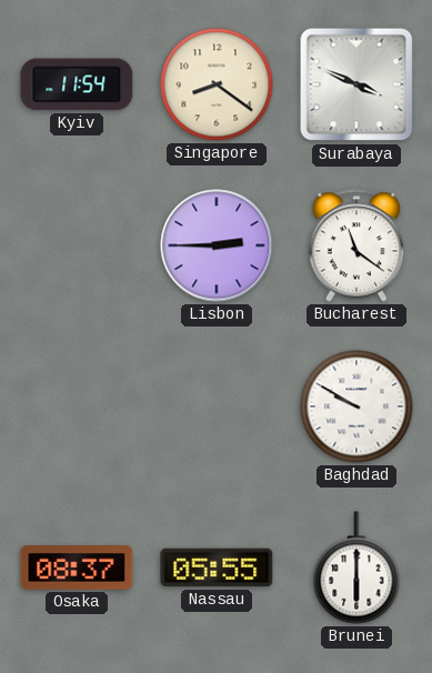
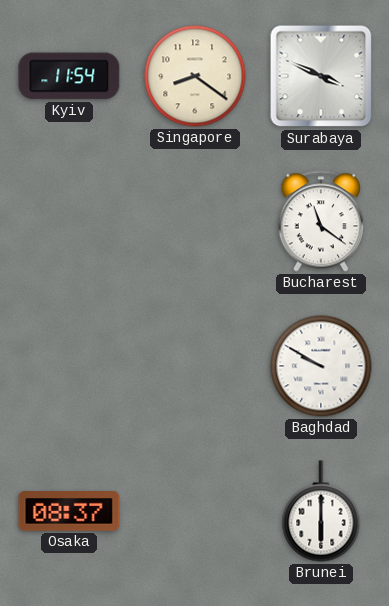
Lisbon: 2:45 -> none (217, 245)
Nassau: 05:55 -> none (217, 567)
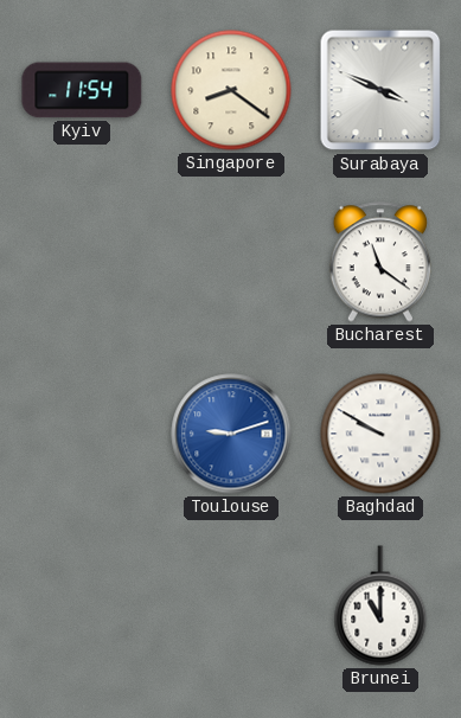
Toulouse: none -> 9:12 (231, 434)
Osaka: 08:37 -> none (69, 511)
Brunei: 6:00 -> 11:00 (380, 605)
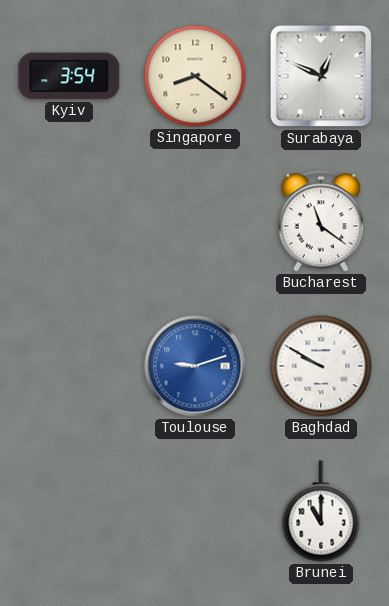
Kyiv: 11:54 -> 3:54 (69, 76)
Surabaya: 3:49 -> 12:49 (321, 76)
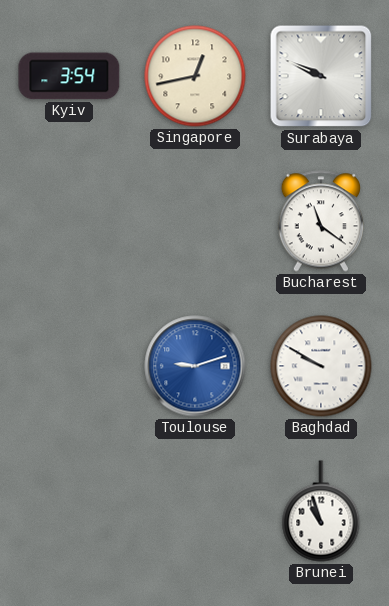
Singapore: 8:21 -> 12:43 (195, 76)
Surabaya: 12:49 -> 9:49 (321, 76)
Brunei: 11:00 -> 10:57 (321, 511)
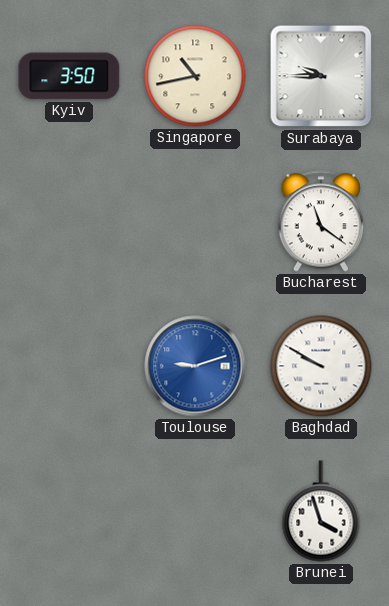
Kyiv: 3:54 -> 3:50 (69, 76)
Singapore: 12:43 -> 10:43 (195, 76)
Surabaya: 9:49 -> 9:45 (321, 76)
Brunei: 10:57 -> 3:57 (321, 511)
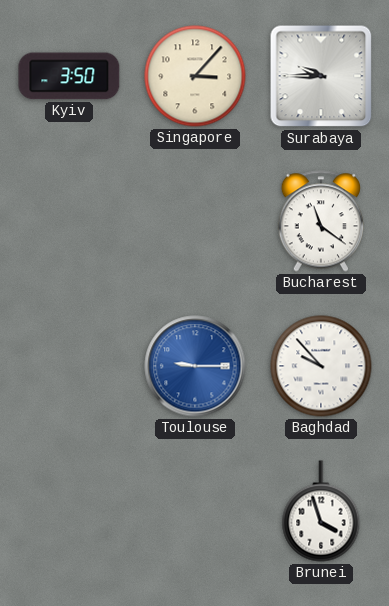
Singapore: 10:43 -> 3:07 (195, 76)
Toulouse: 9:12 -> 9:15 (195, 366)
Baghdad: 9:50 -> 9:53 (321, 366)
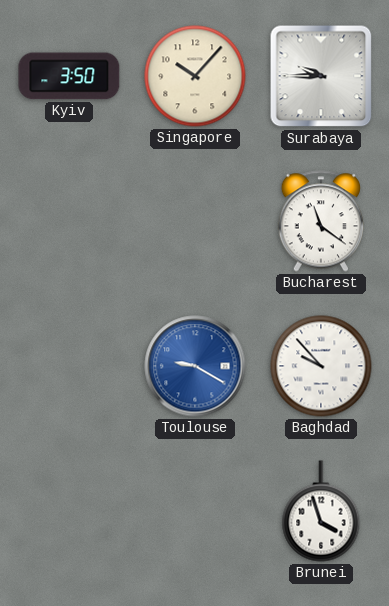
Singapore: 3:07 -> 10:07 (195, 76)
Toulouse: 9:15 -> 9:20 (195, 366)
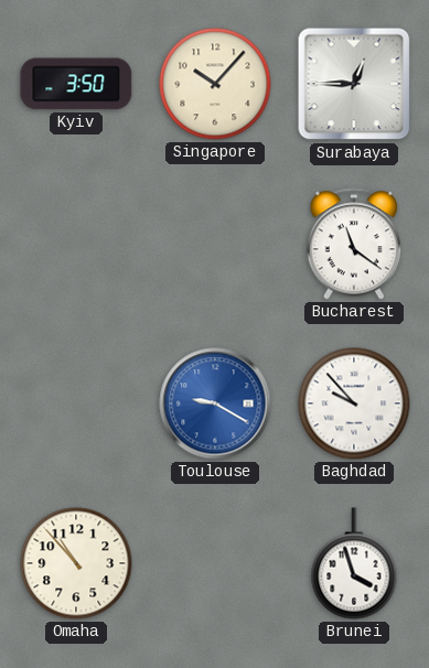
Surabaya: 9:45 -> 12:45 (354, 84)
Omaha: none -> 10:53 (76, 563)
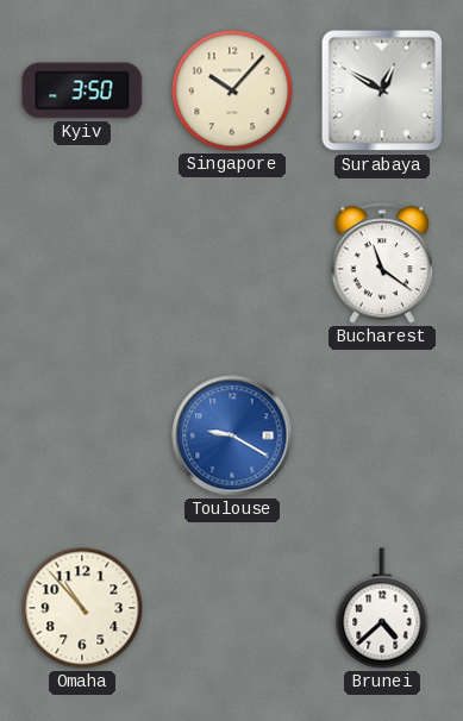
Surabaya: 12:45 -> 12:50 (382, 90)
Baghdad: 9:53 -> none (354, 403)
Brunei: 3:57 -> 4:38 (382, 608)
